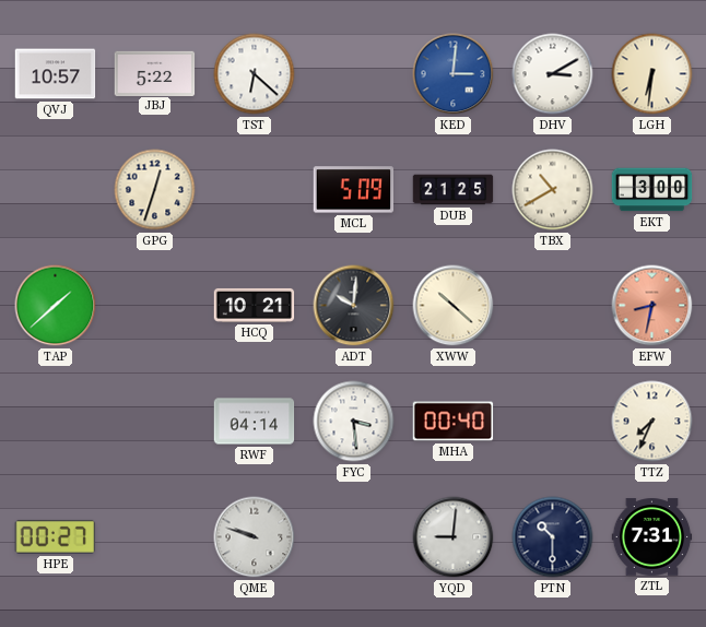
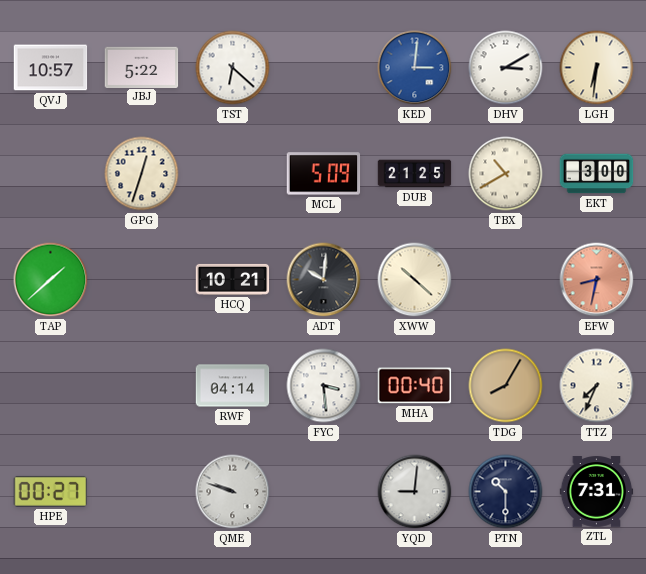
TDG: none -> 8:05 (506, 386)
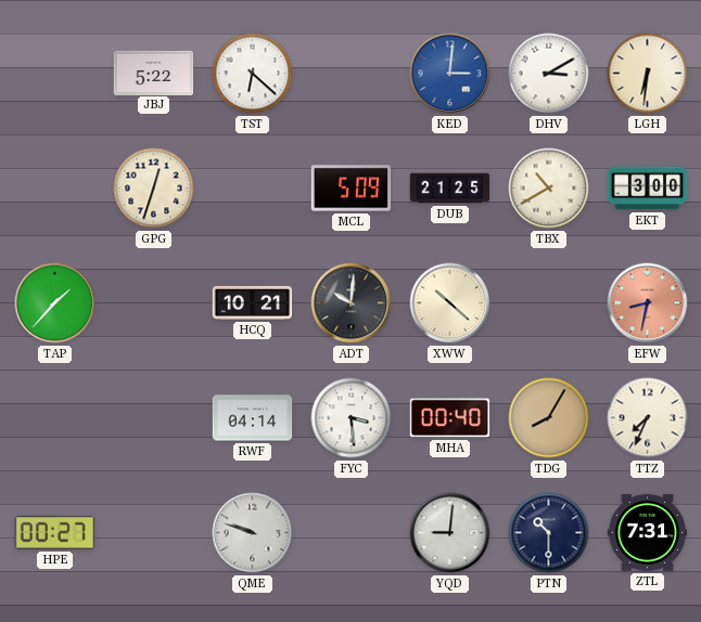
QVJ: 10:57 -> none (51, 68)
TAP: 1:38 -> 1:37 (55, 303)
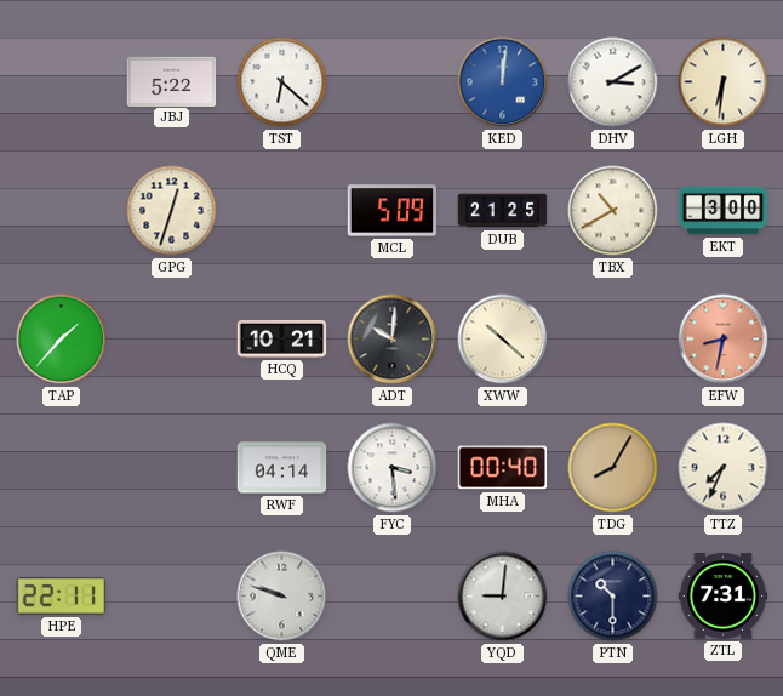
KED: 3:01 -> 12:01 (503, 82)
HPE: 00:27 -> 22:11 (62, 595)
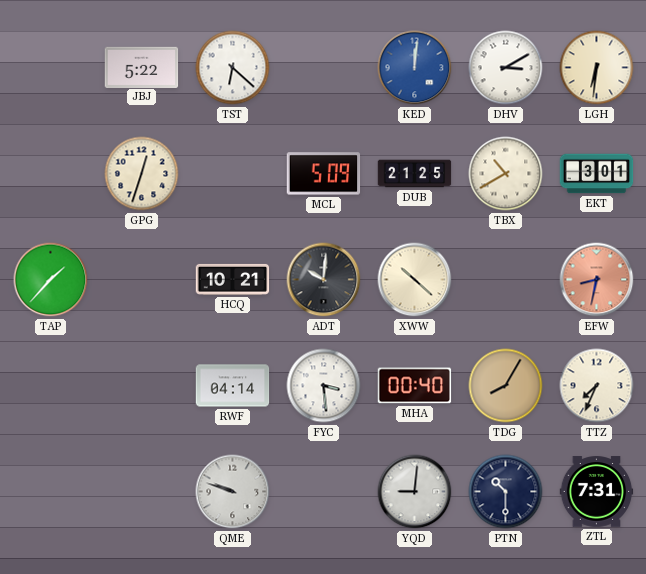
EKT: 3:00 -> 3:01 (597, 174)
HPE: 22:11 -> none (62, 595)
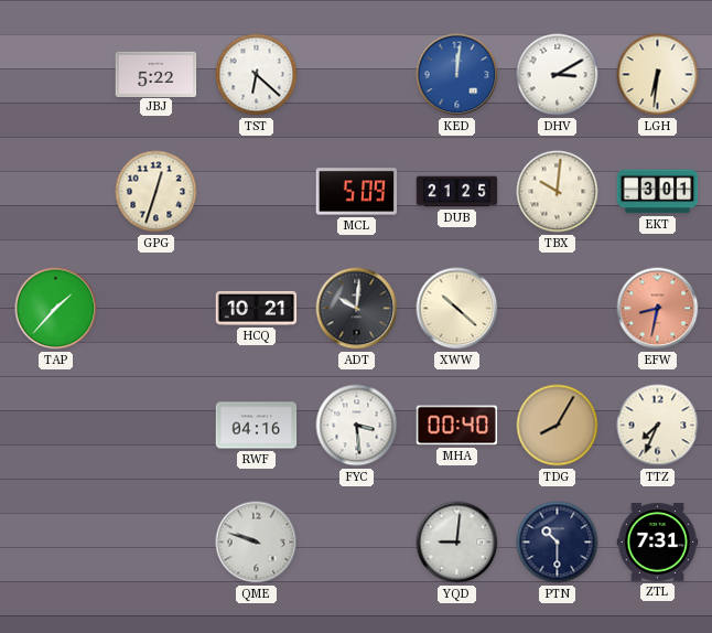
TBX: 10:40 -> 10:01 (558, 192)
RWF: 04:14 -> 04:16 (257, 426)
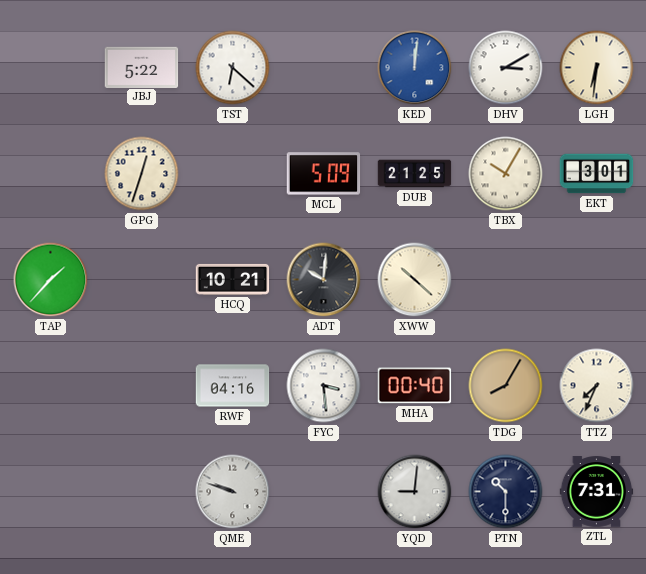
TBX: 10:01 -> 10:05 (506, 174)
EFW: 8:32 -> none (658, 309)
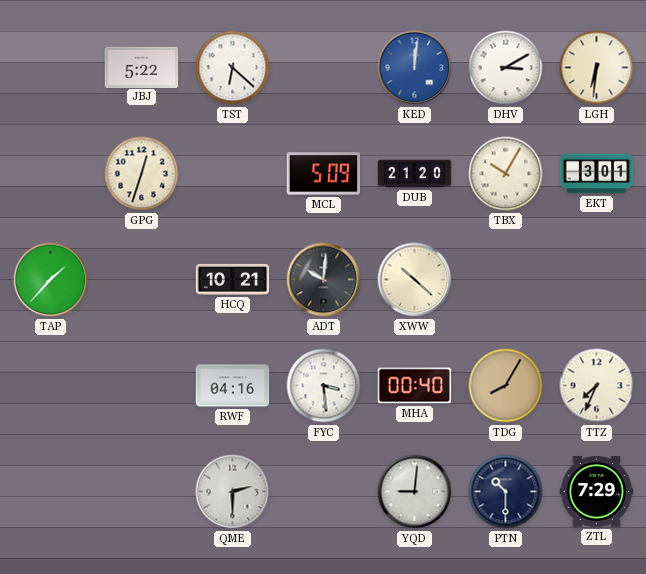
DUB: 21:25 -> 21:20 (415, 174)
QME: 9:48 -> 2:30 (233, 492)
ZTL: 7:31 -> 7:29 (597, 492)
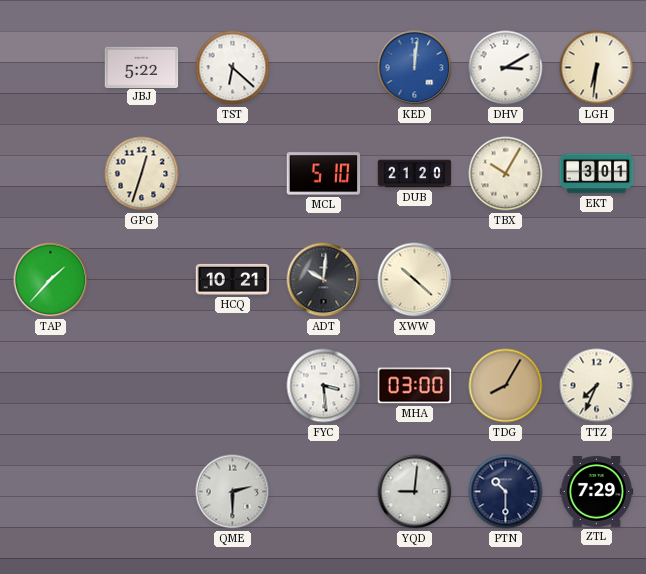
MCL: 5:09 -> 5:10 (324, 174)
RWF: 04:16 -> none (233, 386)
MHA: 00:40 -> 03:00 (415, 386)
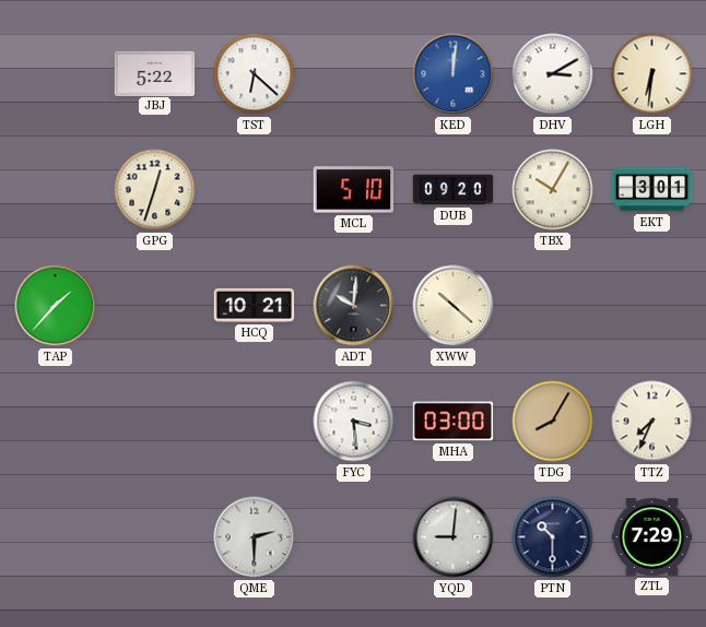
DUB: 21:20 -> 09:20 (454, 190)
